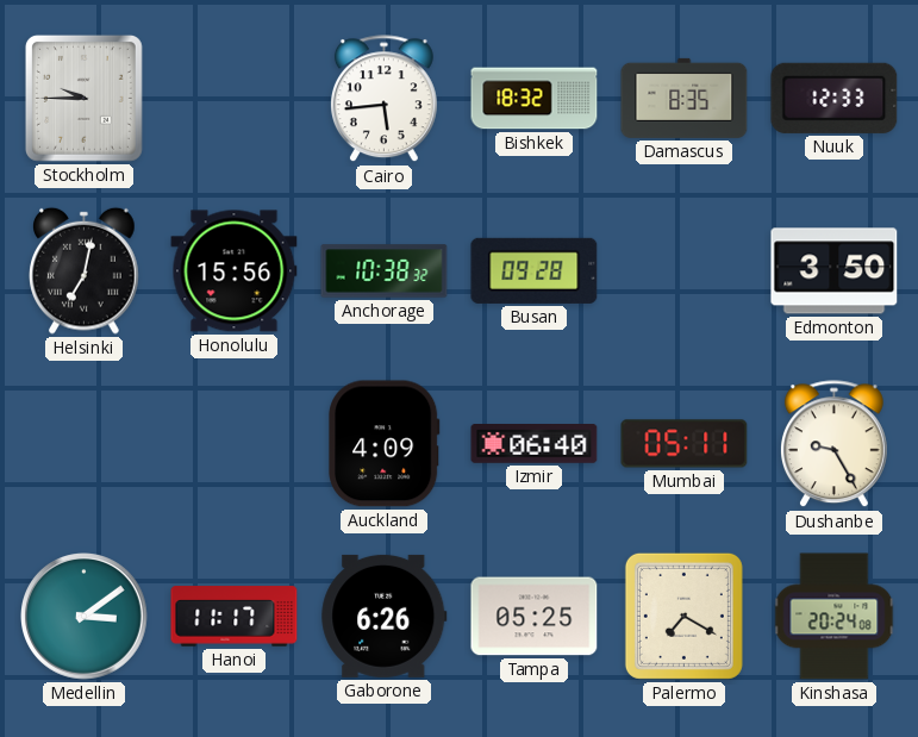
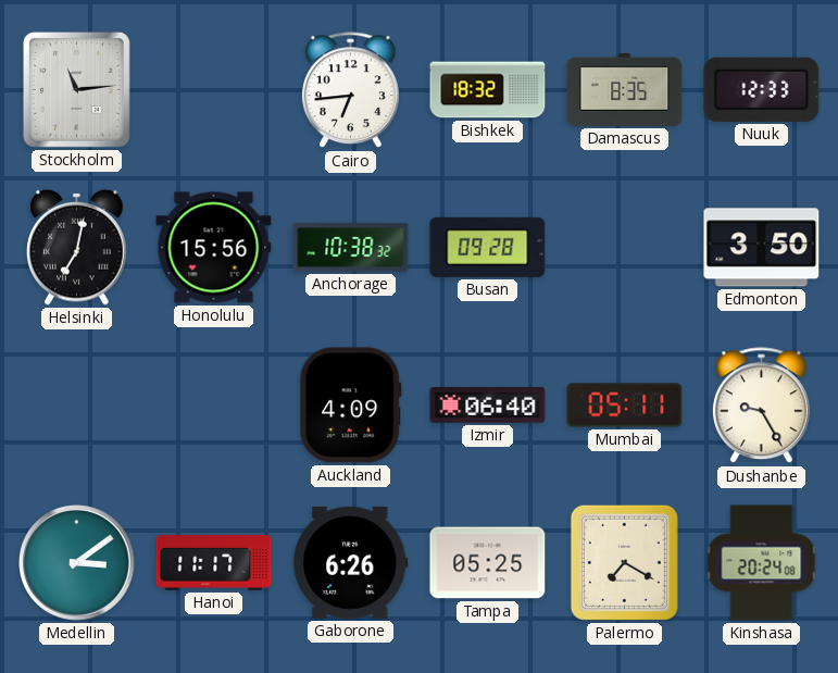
Stockholm: 9:45 -> 11:14 (76, 89)
Cairo: 5:44 -> 6:44 (350, 90)
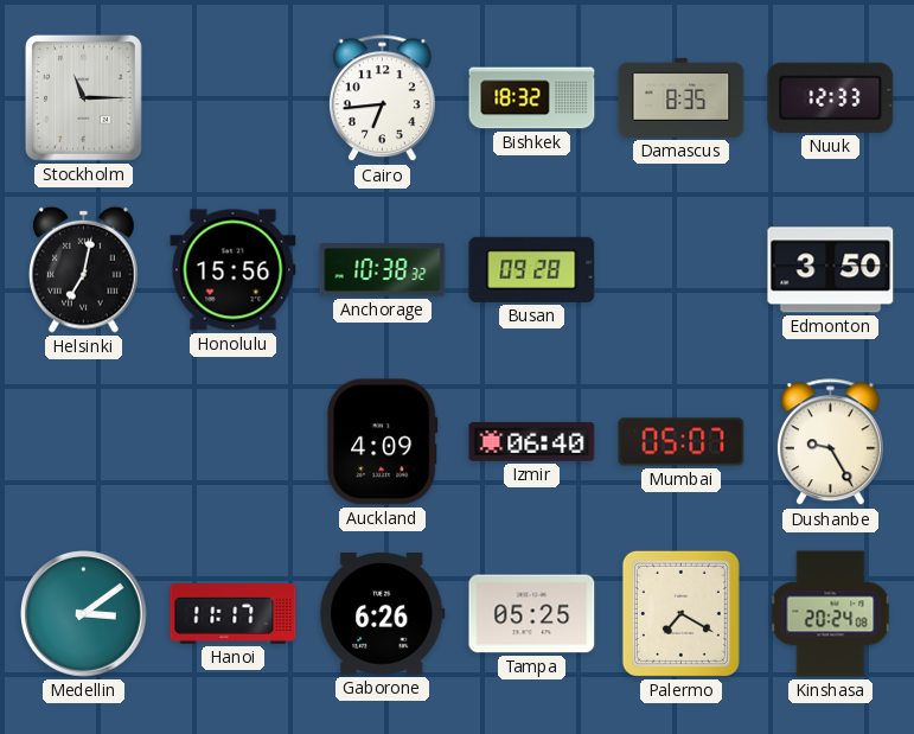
Stockholm: 11:14 -> 11:15 (83, 97)
Mumbai: 05:11 -> 05:07 (682, 442)
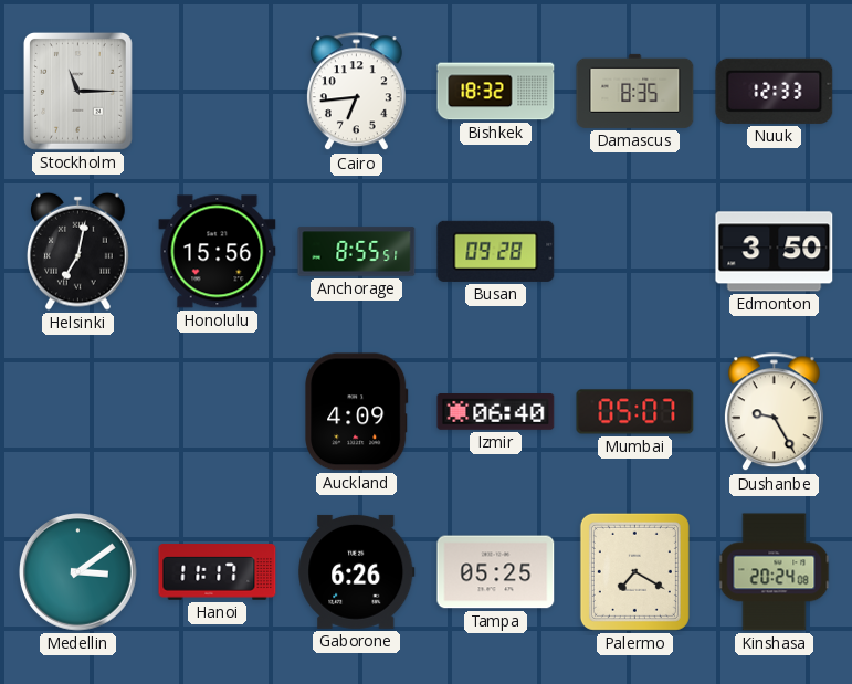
Anchorage: 10:38 -> 8:55 (357, 252)
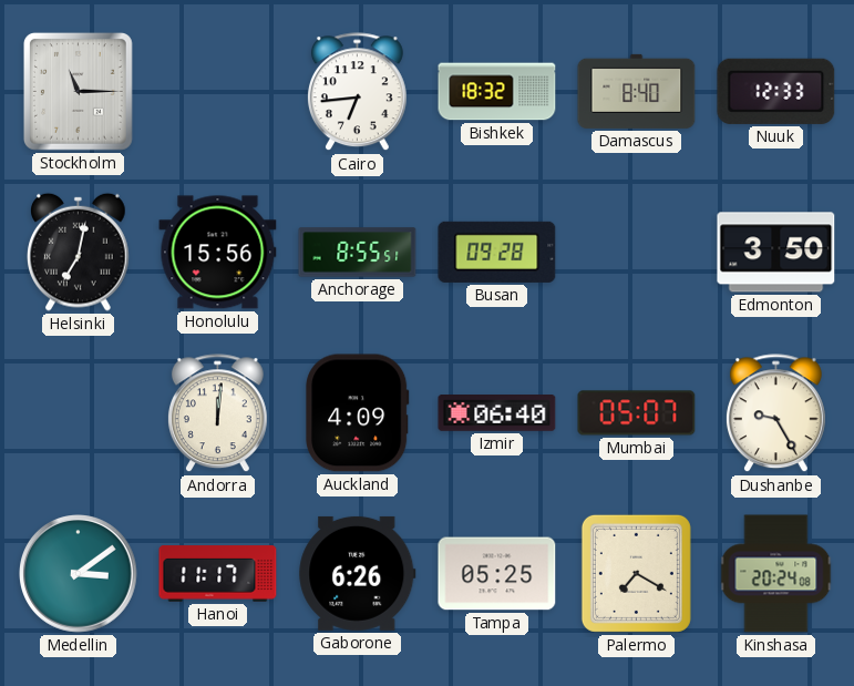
Damascus: 8:35 -> 8:40 (637, 91)
Andorra: none -> 12:01 (217, 413)
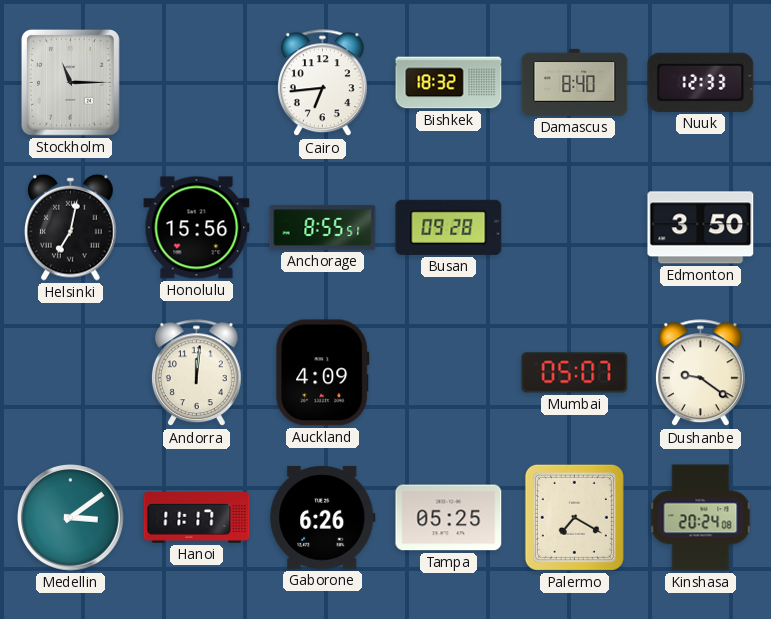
Izmir: 06:40 -> none (497, 413)
Dushanbe: 9:25 -> 9:21 (700, 373)
